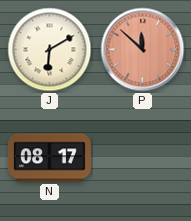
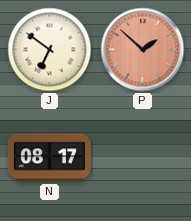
J: 6:10 -> 6:51 (50, 50)
P: 11:52 -> 1:52 (143, 50)
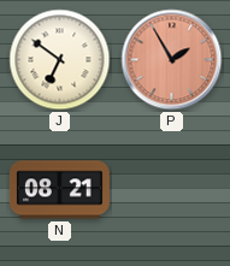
P: 1:52 -> 1:55 (172, 60)
N: 08:17 -> 08:21 (59, 190)
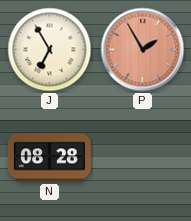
J: 6:51 -> 6:55 (50, 50)
N: 08:21 -> 08:28 (49, 158)
